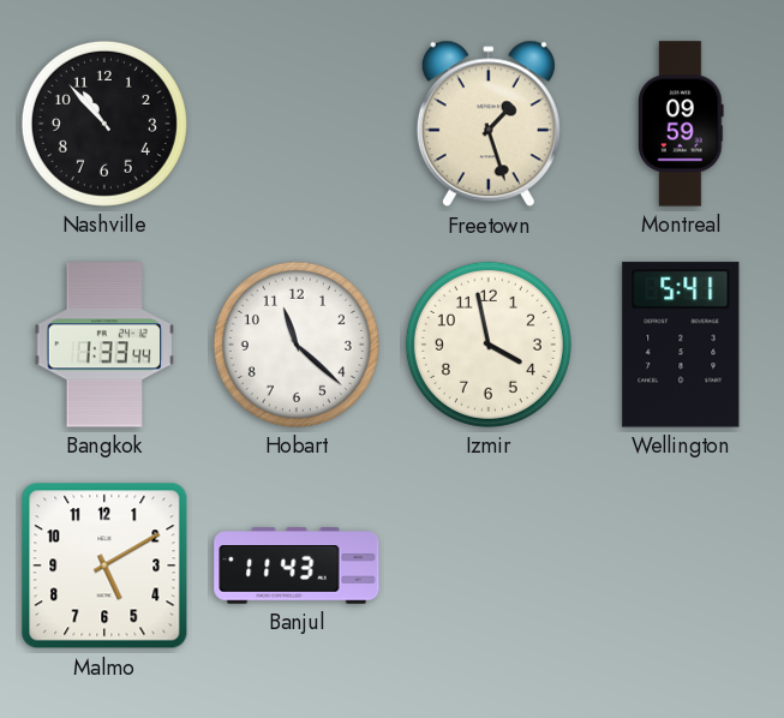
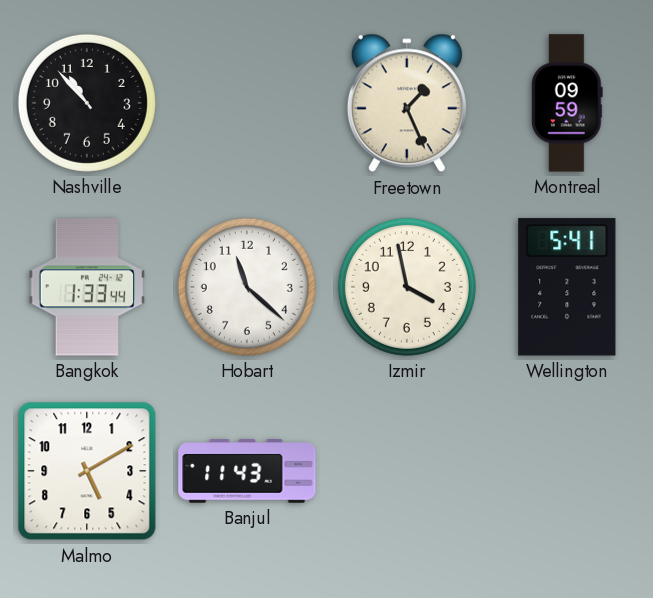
Freetown: 1:27 -> 1:26 (407, 103)
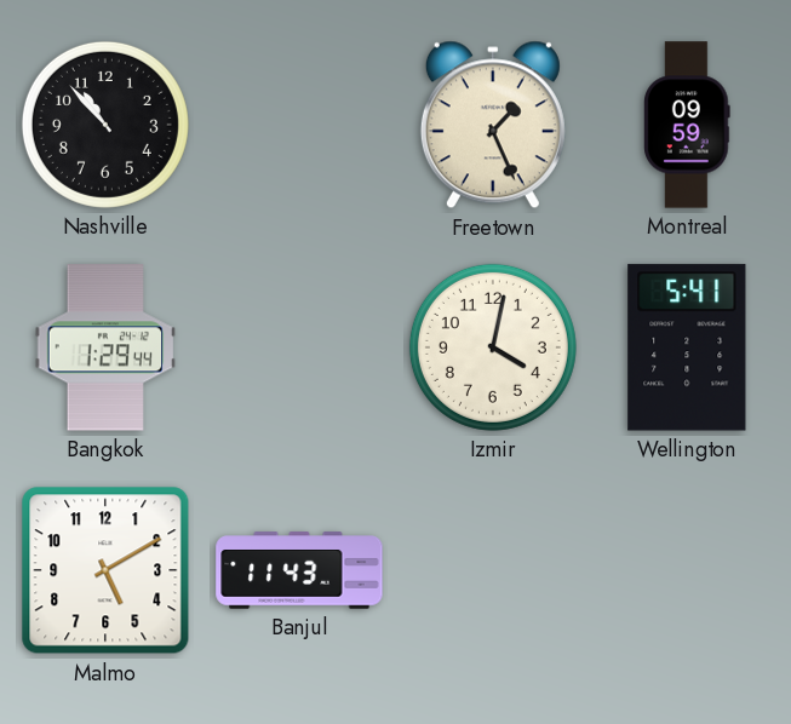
Bangkok: 1:33 -> 1:29 (105, 347)
Hobart: 11:22 -> none (247, 287)
Izmir: 3:58 -> 4:02 (493, 347)
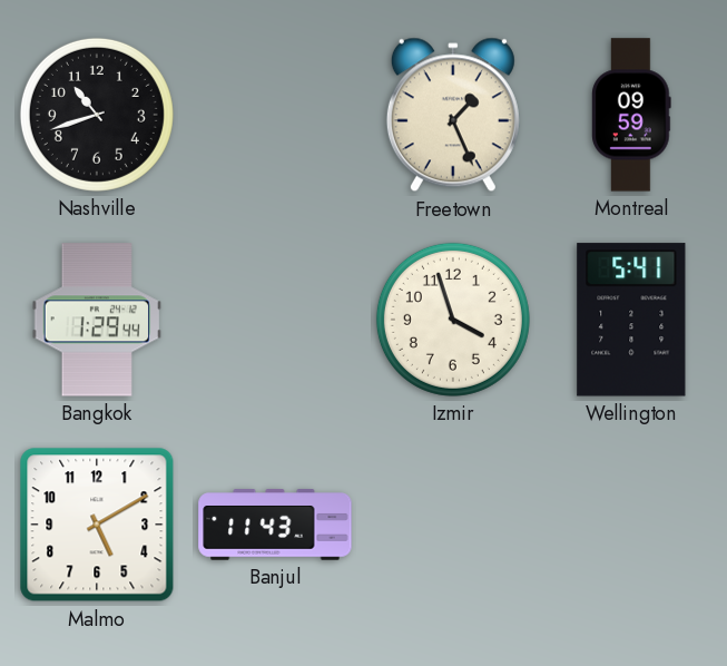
Nashville: 10:53 -> 10:42 (97, 115)
Izmir: 4:02 -> 3:57 (453, 320)
